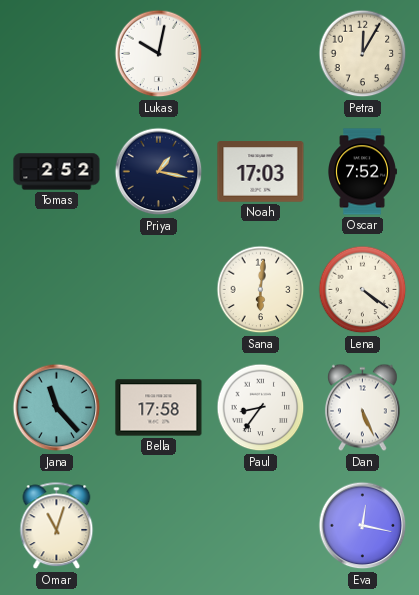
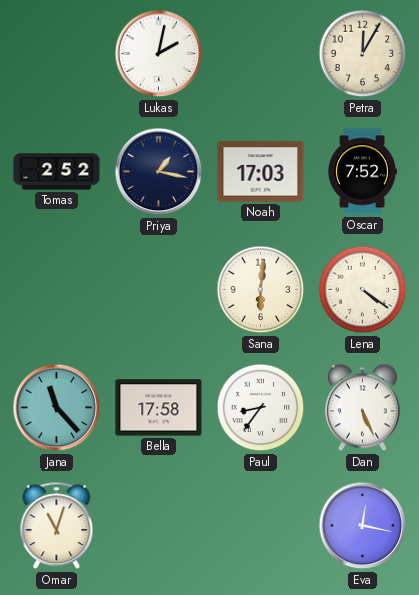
Lukas: 10:02 -> 2:02 (159, 54)
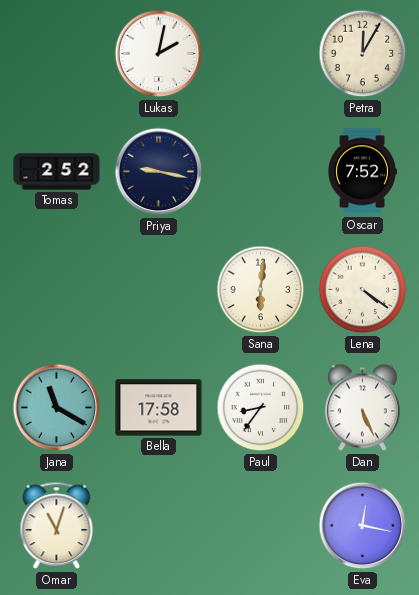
Priya: 1:17 -> 9:17 (159, 172)
Noah: 17:03 -> none (261, 172)
Jana: 11:23 -> 11:20 (57, 408)
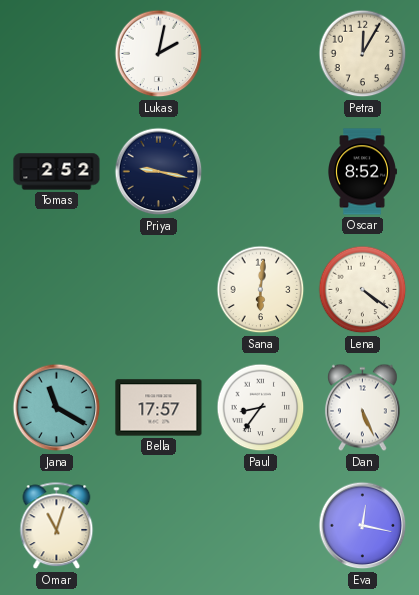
Oscar: 7:52 -> 8:52 (363, 172)
Bella: 17:58 -> 17:57 (159, 408)
